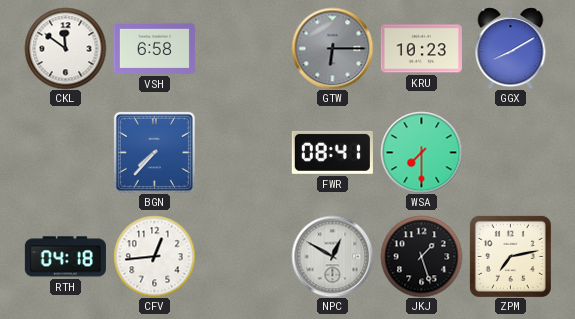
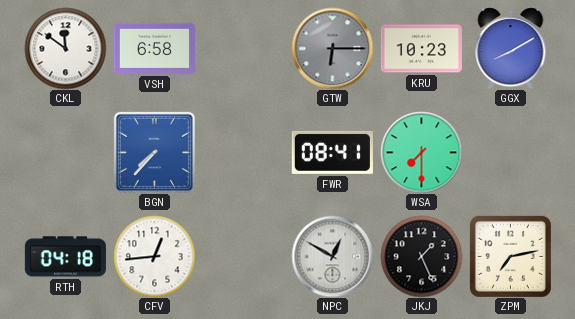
JKJ: 1:27 -> 1:26 (421, 256)
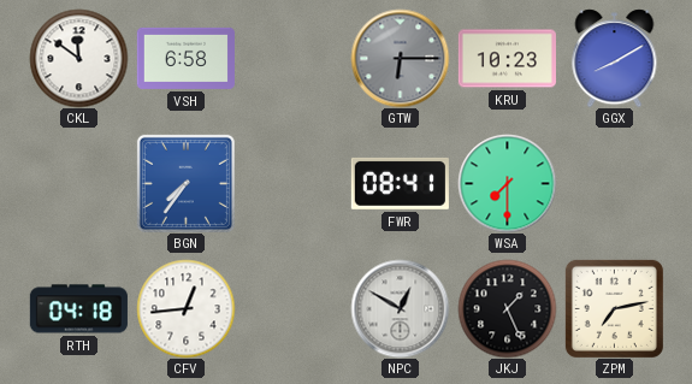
BGN: 7:37 -> 7:36 (185, 183)
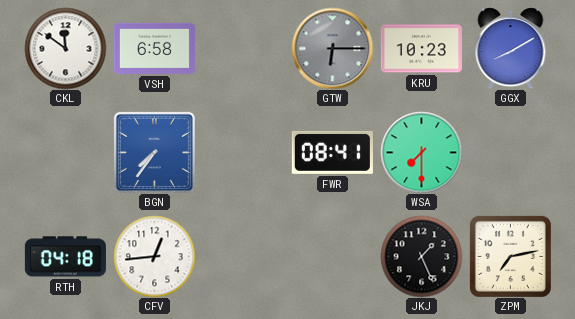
NPC: 12:50 -> none (400, 308)
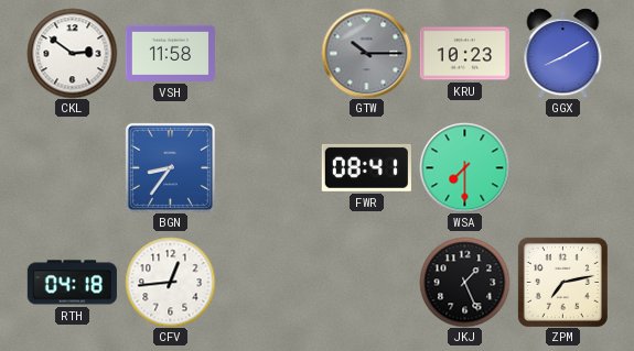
CKL: 11:51 -> 2:51 (72, 53)
VSH: 6:58 -> 11:58 (170, 53)
GTW: 6:15 -> 10:15 (366, 53)
BGN: 7:36 -> 8:36 (170, 167)
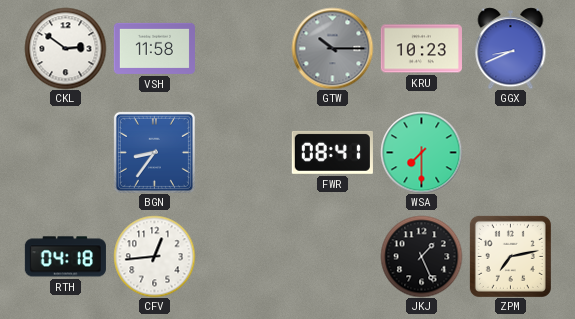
GGX: 8:10 -> 8:41 (511, 48)
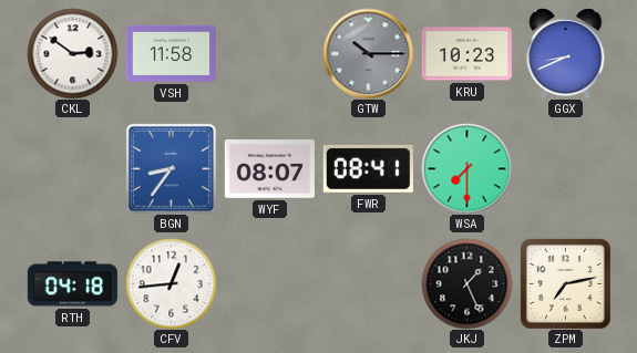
WYF: none -> 08:07 (269, 169)
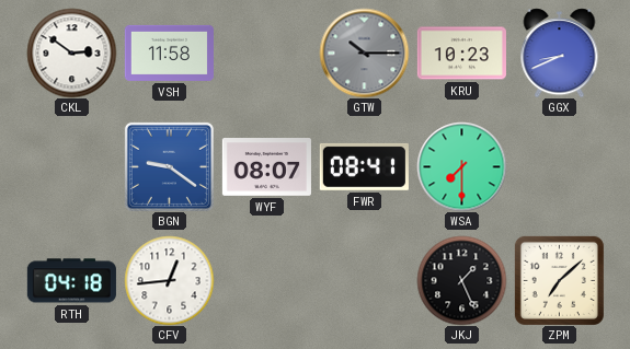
BGN: 8:36 -> 9:21 (169, 166)
ZPM: 7:13 -> 7:08 (559, 280)
